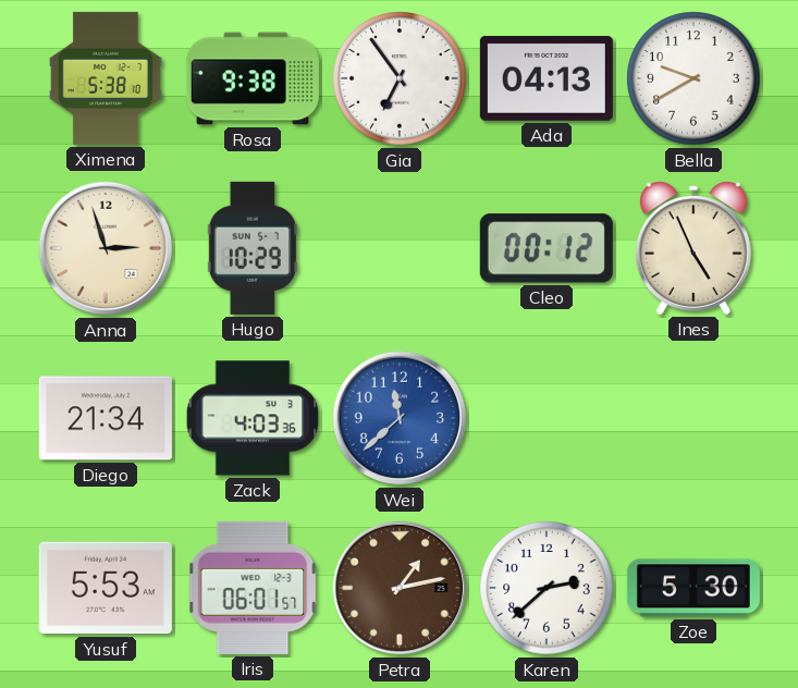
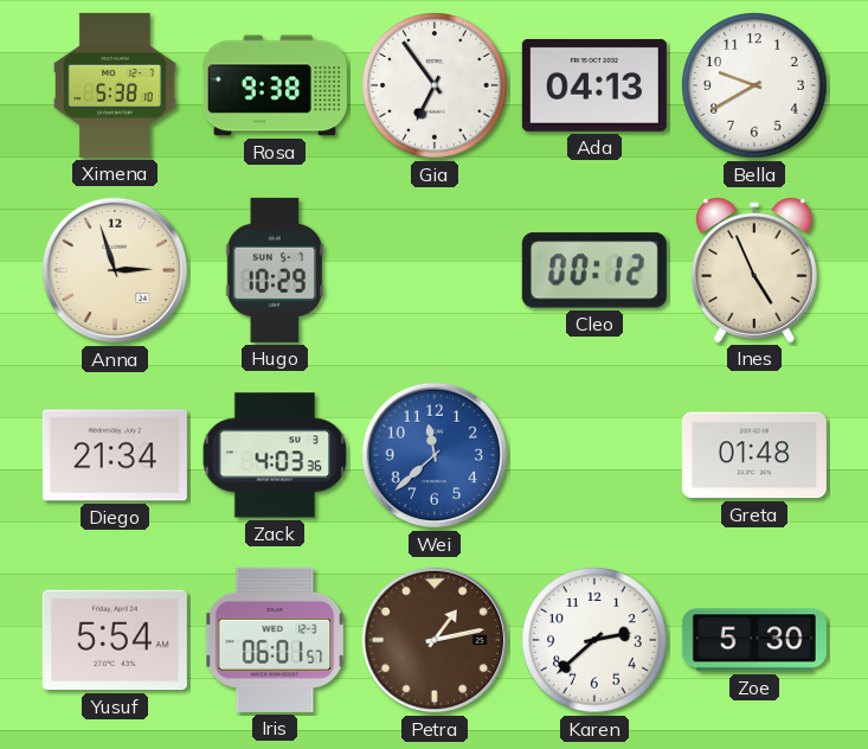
Greta: none -> 01:48 (754, 455)
Yusuf: 5:53 -> 5:54 (115, 640)
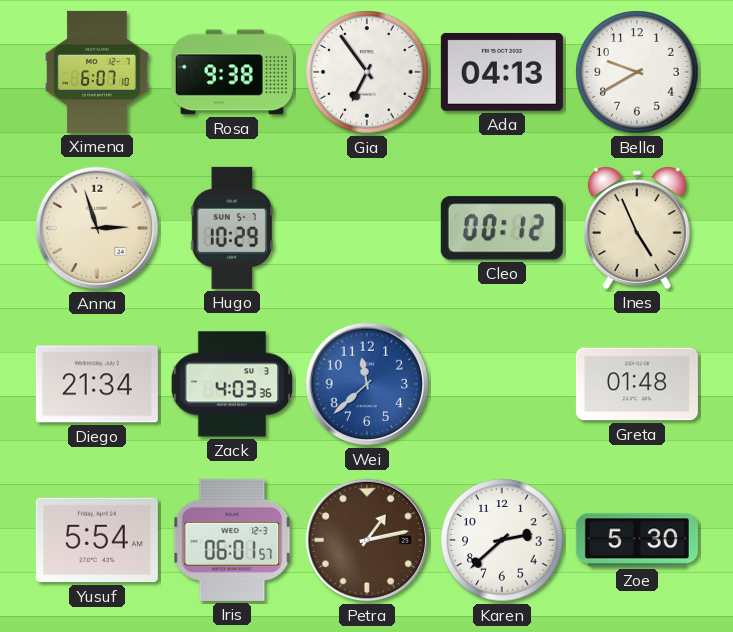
Ximena: 5:38 -> 6:07 (98, 72)
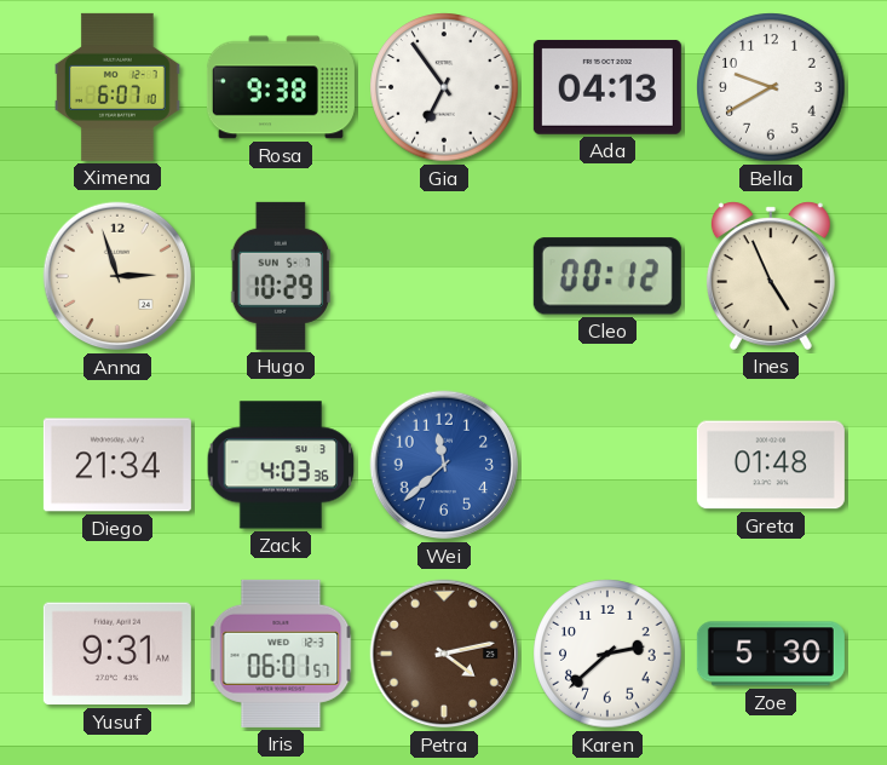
Yusuf: 5:54 -> 9:31 (117, 654)
Petra: 1:13 -> 4:13 (444, 654)
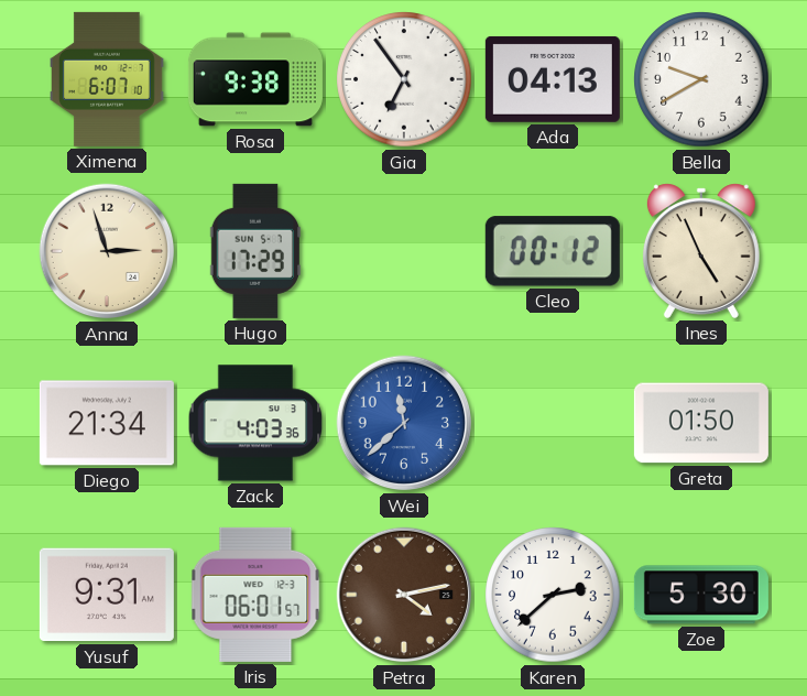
Hugo: 10:29 -> 17:29 (254, 251)
Greta: 01:48 -> 01:50 (701, 423)
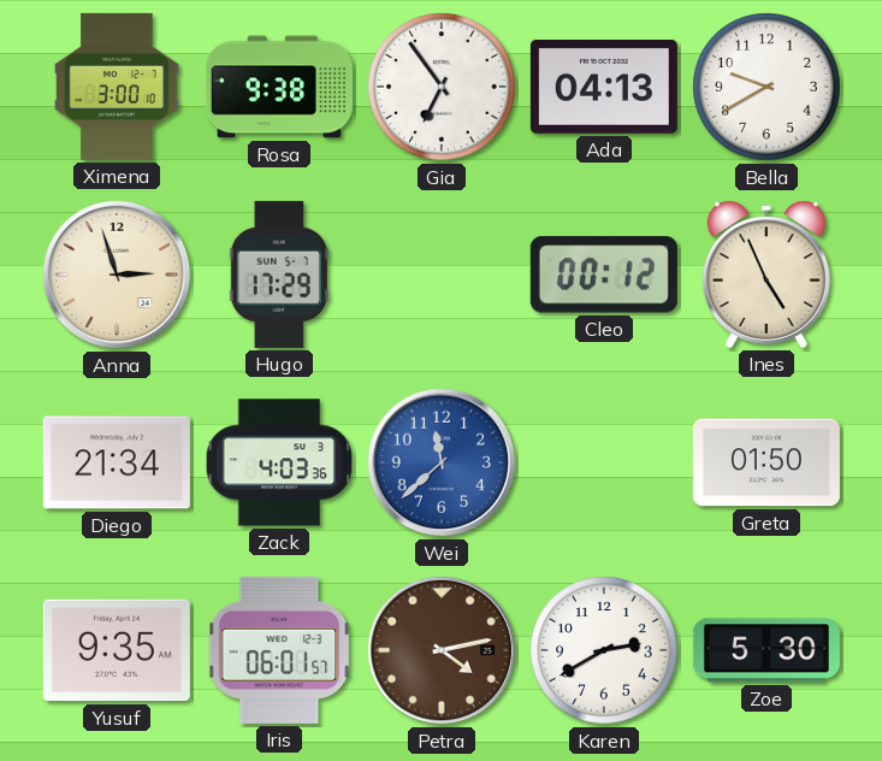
Ximena: 6:07 -> 3:00 (118, 87)
Yusuf: 9:31 -> 9:35 (117, 650)
Karen: 2:38 -> 2:40 (604, 650)
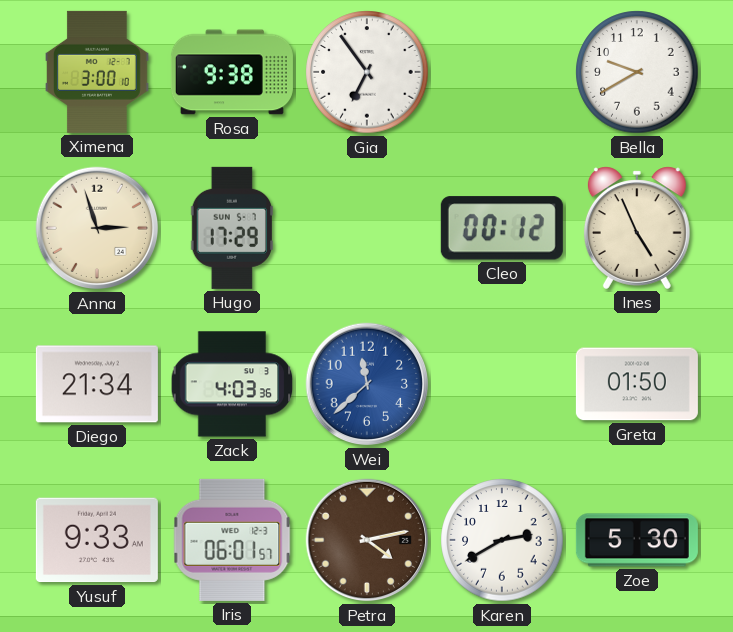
Ada: 04:13 -> none (604, 87)
Yusuf: 9:35 -> 9:33 (97, 540)
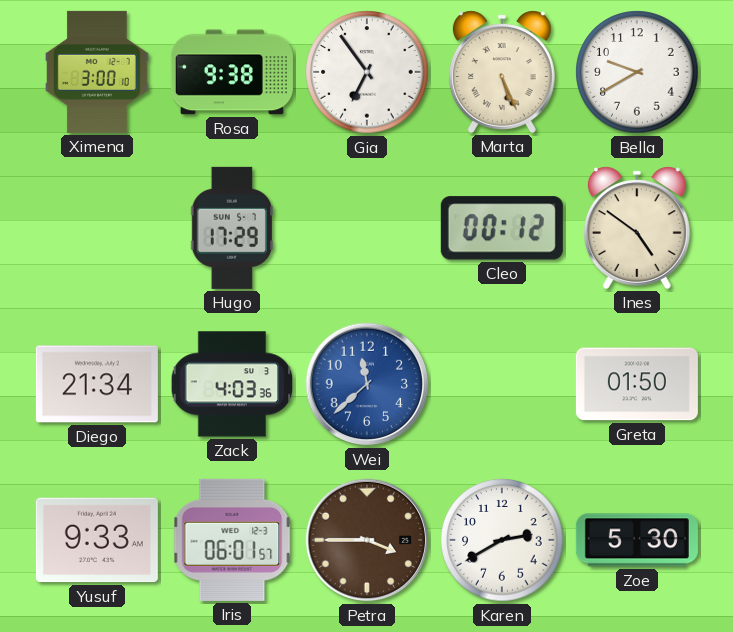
Marta: none -> 5:26 (502, 72)
Anna: 2:57 -> none (97, 228)
Ines: 4:56 -> 4:51 (637, 228)
Petra: 4:13 -> 3:45 (367, 540)
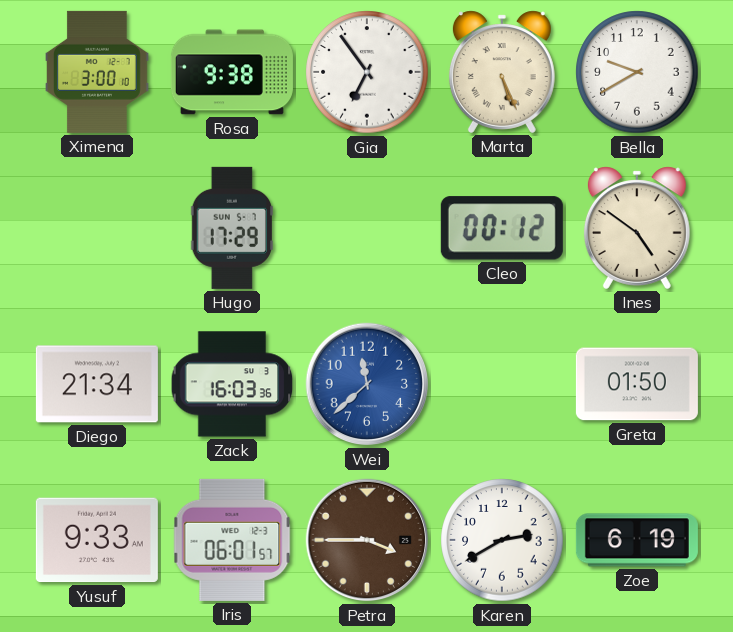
Zack: 4:03 -> 16:03 (232, 384)
Zoe: 5:30 -> 6:19 (637, 540)
